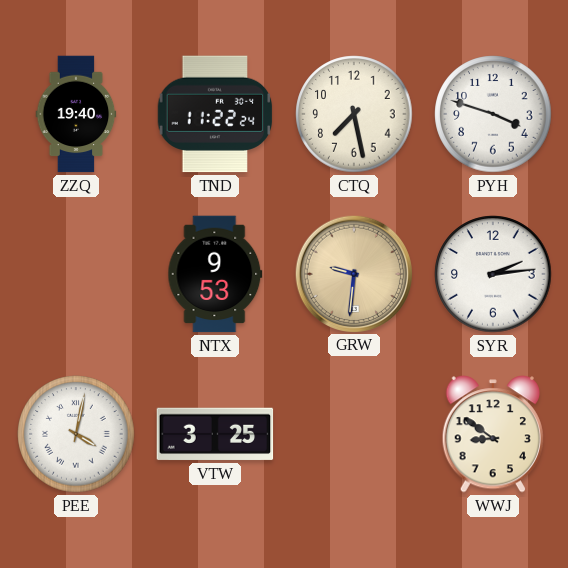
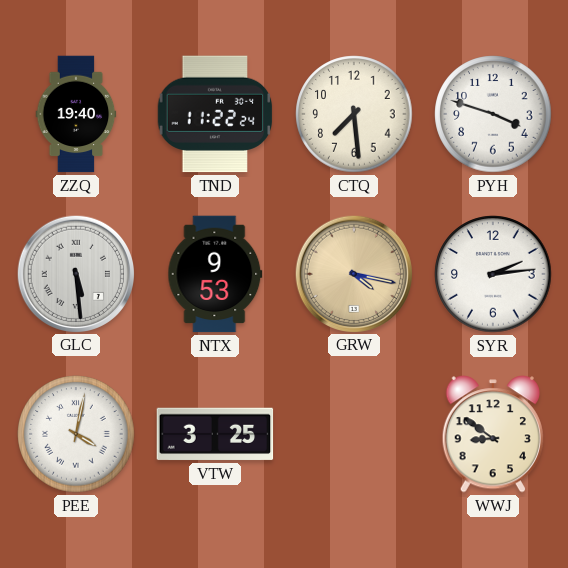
CTQ: 7:28 -> 7:29 (354, 114)
GLC: none -> 5:29 (75, 273)
GRW: 9:31 -> 4:17 (353, 273)
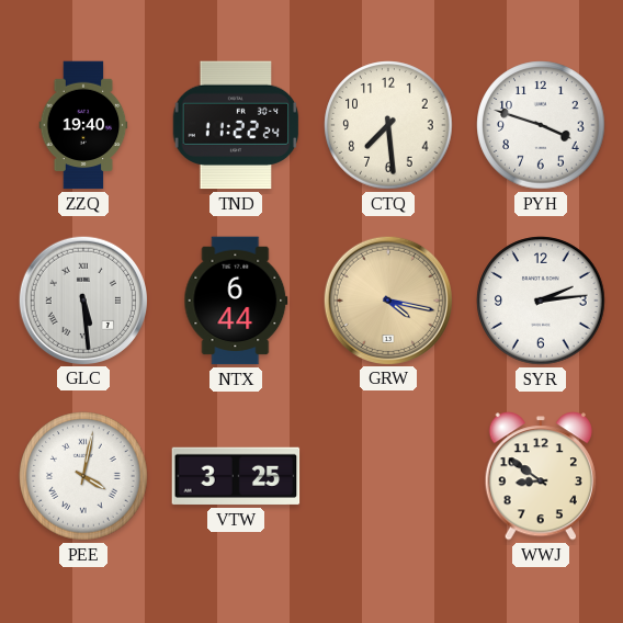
NTX: 9:53 -> 6:44 (236, 301)
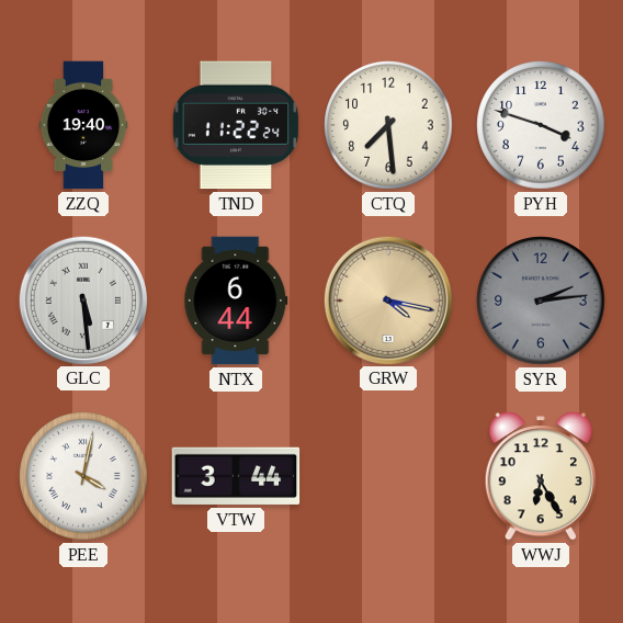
SYR dial: white -> grey (541, 301)
VTW: 3:25 -> 3:44 (236, 476)
WWJ: 8:51 -> 6:25 (540, 476)
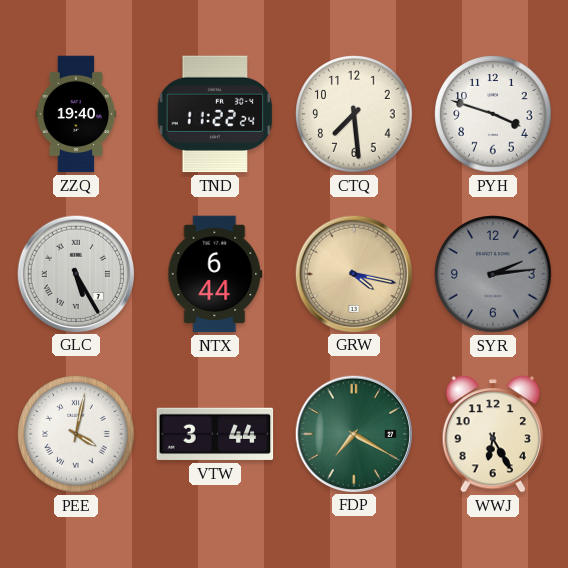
GLC: 5:29 -> 5:25 (75, 273)
FDP: none -> 7:20 (353, 433)
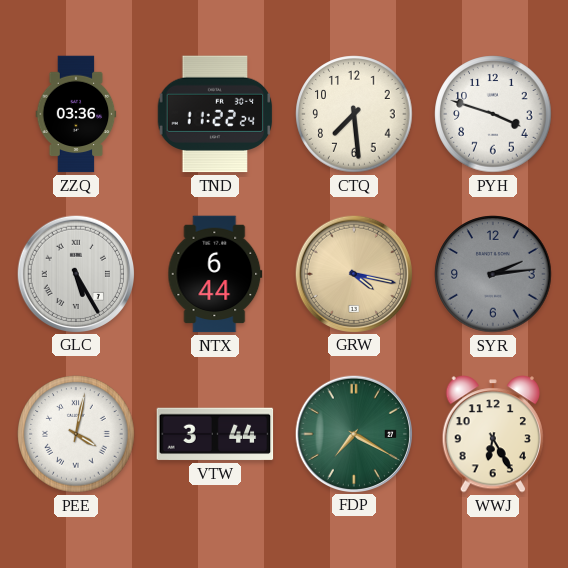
ZZQ: 19:40 -> 03:36 (76, 114)
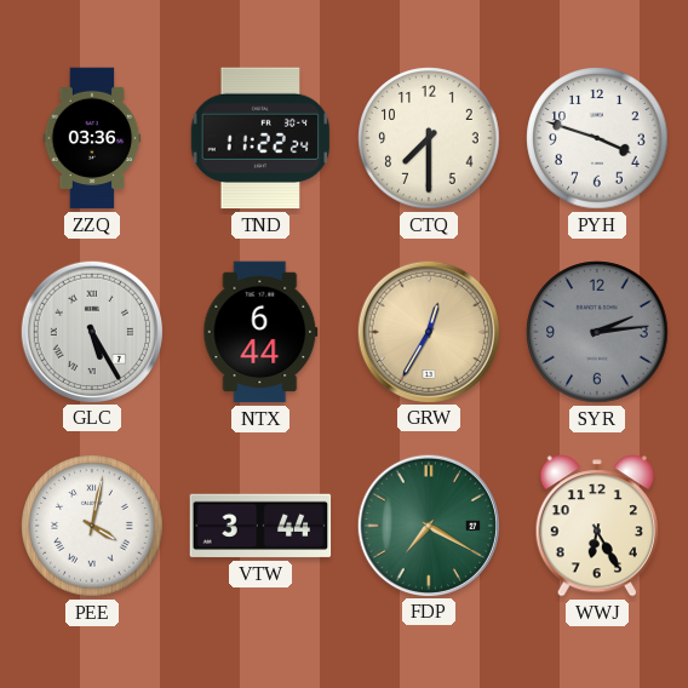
CTQ: 7:29 -> 7:30 (429, 138)
GRW: 4:17 -> 12:35 (428, 331)
